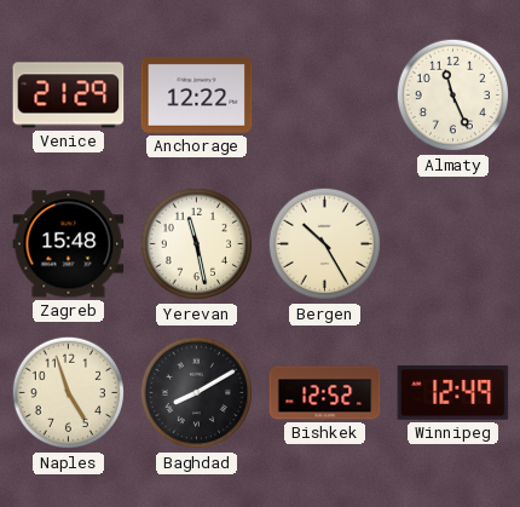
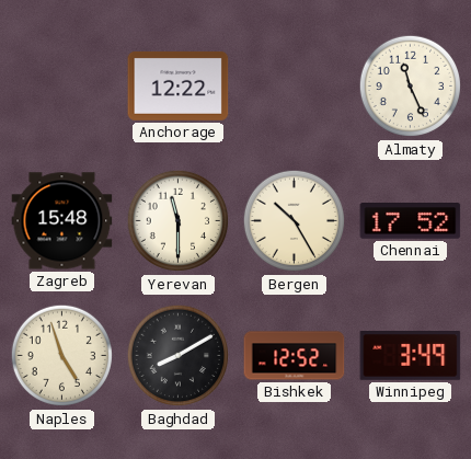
Venice: 21:29 -> none (69, 96)
Yerevan: 11:28 -> 11:30 (179, 221)
Chennai: none -> 17:52 (411, 221)
Winnipeg: 12:49 -> 3:49 (411, 356)
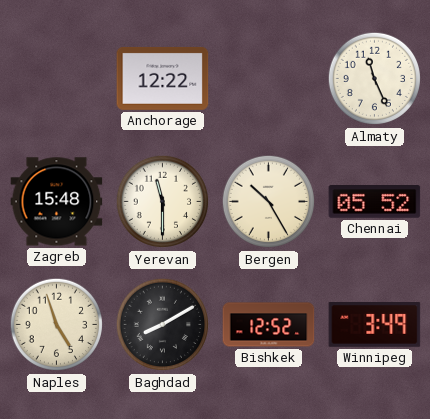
Chennai: 17:52 -> 05:52 (375, 202)
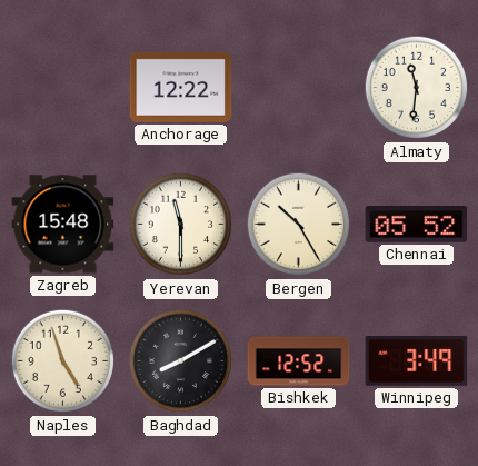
Almaty: 11:26 -> 11:31 (417, 88)
